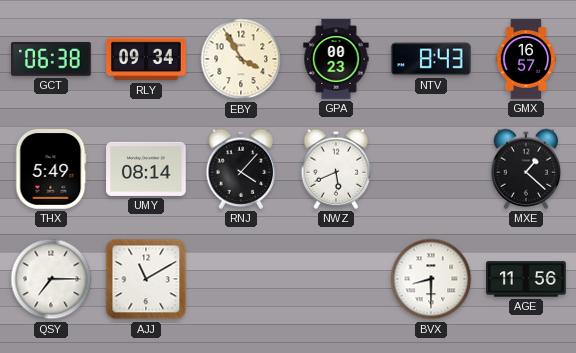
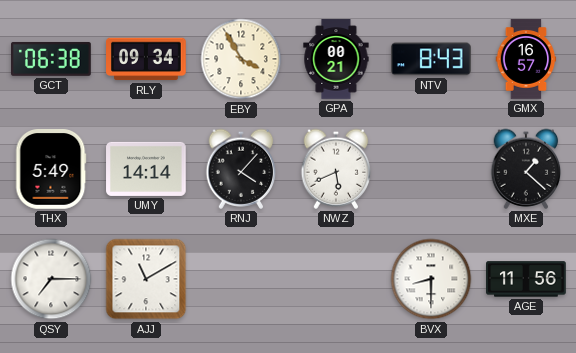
GPA: 00:23 -> 00:21 (336, 59)
UMY: 08:14 -> 14:14 (146, 169)
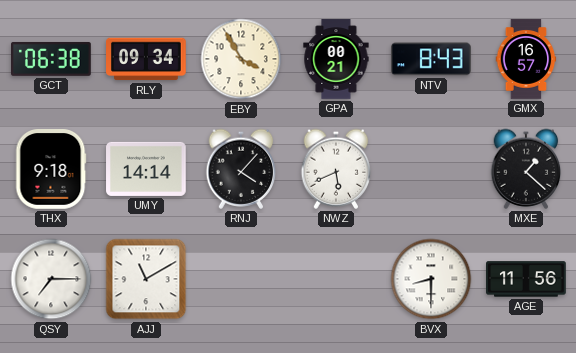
THX: 5:49 -> 9:18 (51, 170)
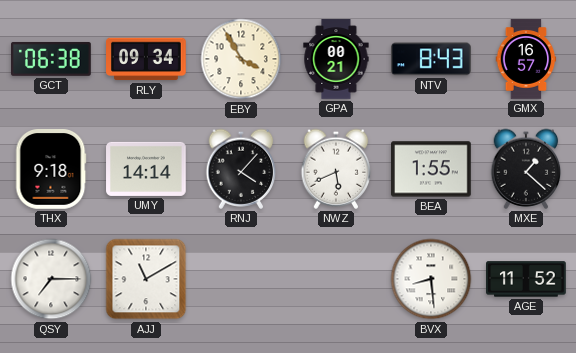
BEA: none -> 1:55 (432, 169)
BVX: 8:30 -> 8:29 (431, 279)
AGE: 11:56 -> 11:52 (526, 279)
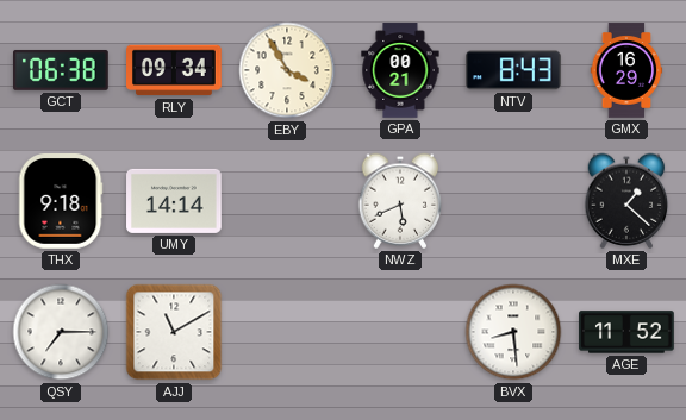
GMX: 16:57 -> 16:29 (626, 70)
RNJ: 4:07 -> none (241, 169)
BEA: 1:55 -> none (432, 169)
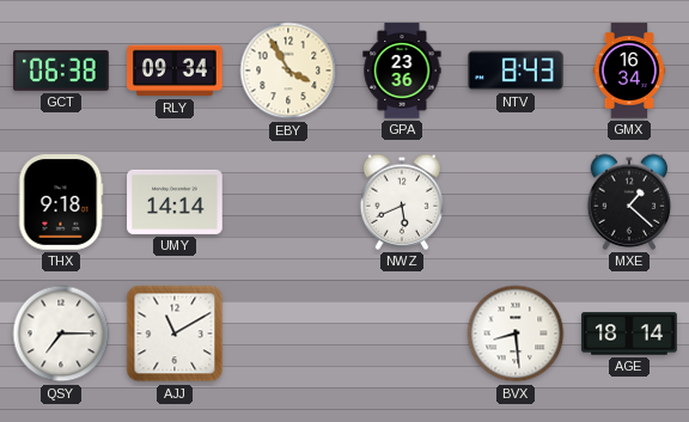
GPA: 00:21 -> 23:36 (402, 71)
GMX: 16:29 -> 16:34 (629, 71)
AGE: 11:52 -> 18:14 (629, 334)
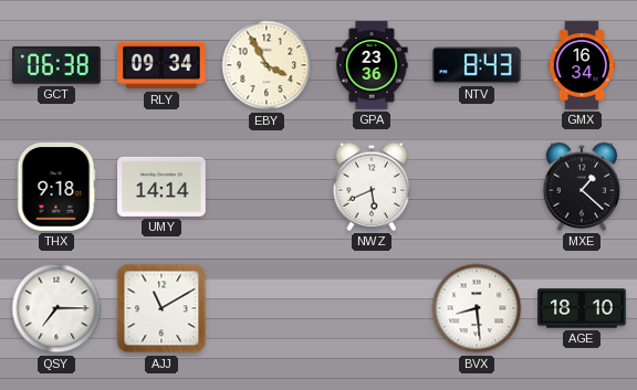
AGE: 18:14 -> 18:10 (582, 308)
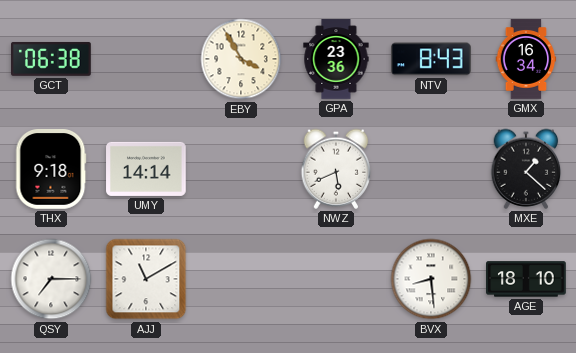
RLY: 09:34 -> none (163, 65)
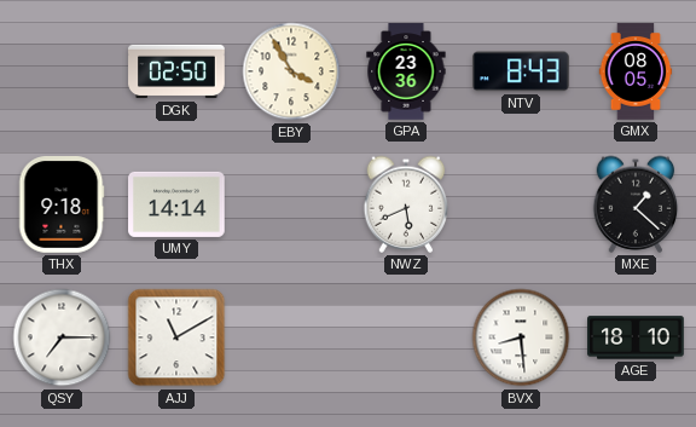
GCT: 06:38 -> none (52, 59)
DGK: none -> 02:50 (176, 71)
GMX: 16:34 -> 08:05 (636, 71)
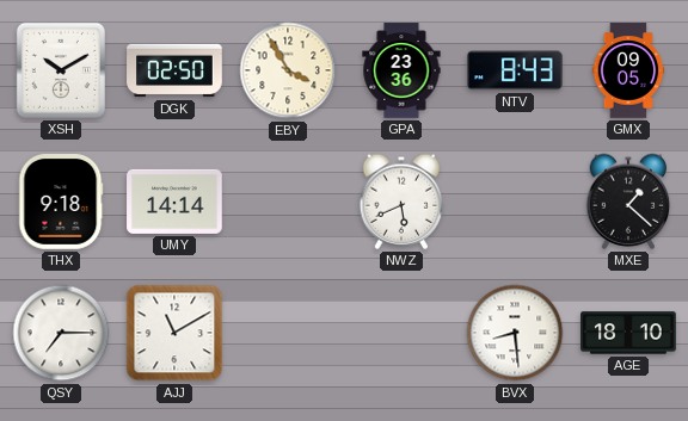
XSH: none -> 10:10 (61, 70)
GMX: 08:05 -> 09:05 (628, 70)
